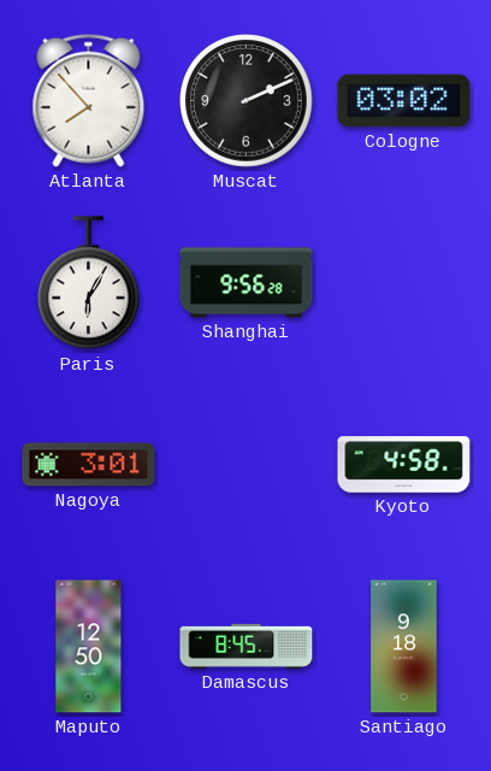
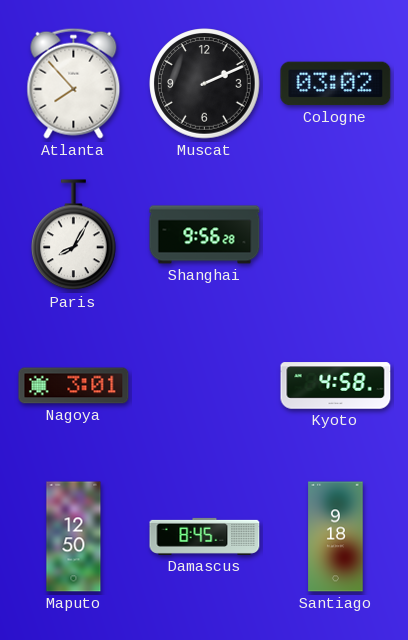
Paris: 6:05 -> 8:05 (74, 235)
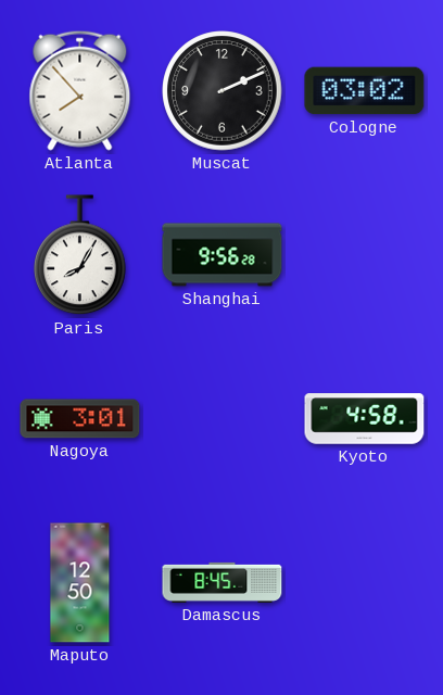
Santiago: 9:18 -> none (336, 537)
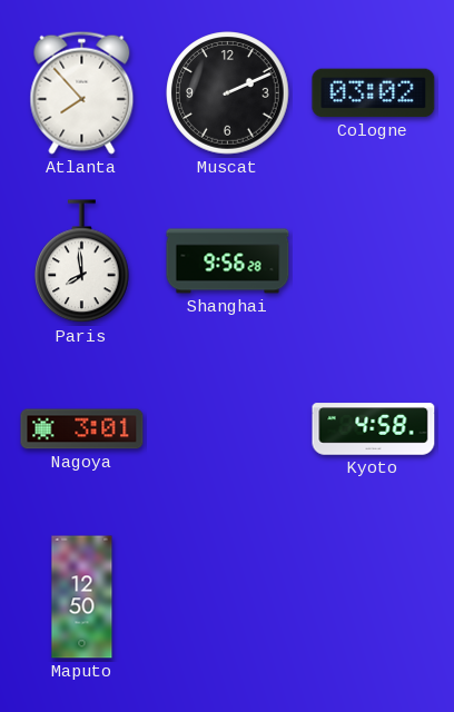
Paris: 8:05 -> 7:59 (82, 261)
Damascus: 8:45 -> none (223, 582)
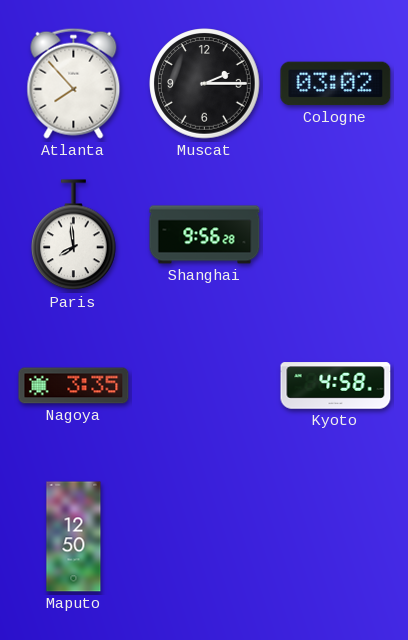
Muscat: 2:11 -> 2:15 (205, 84)
Nagoya: 3:01 -> 3:35 (74, 386)
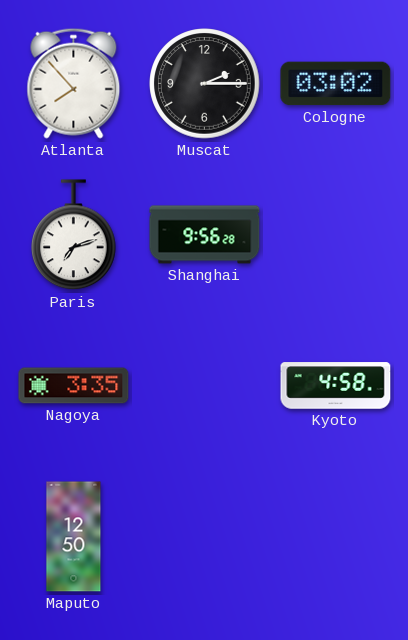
Paris: 7:59 -> 7:12 (74, 235)
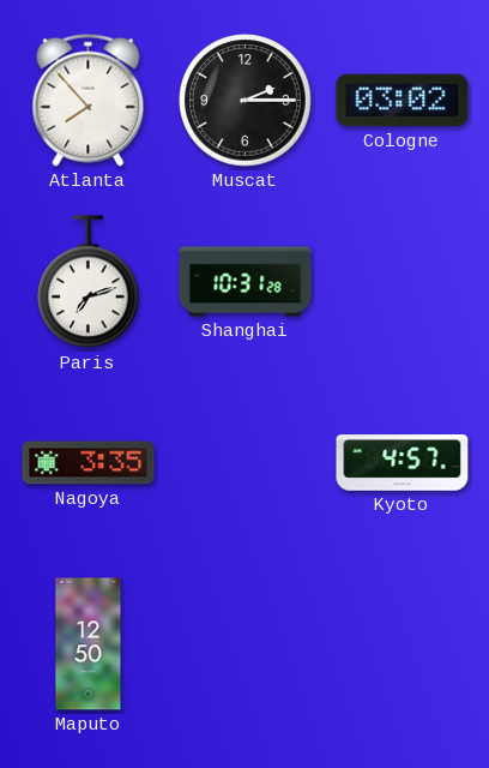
Shanghai: 9:56 -> 10:31 (246, 282)
Kyoto: 4:58 -> 4:57 (403, 463)
